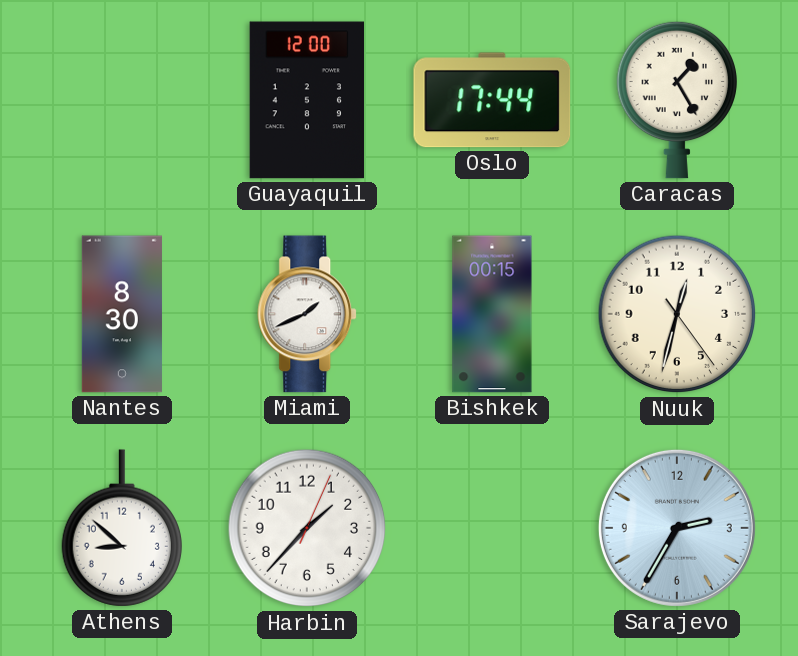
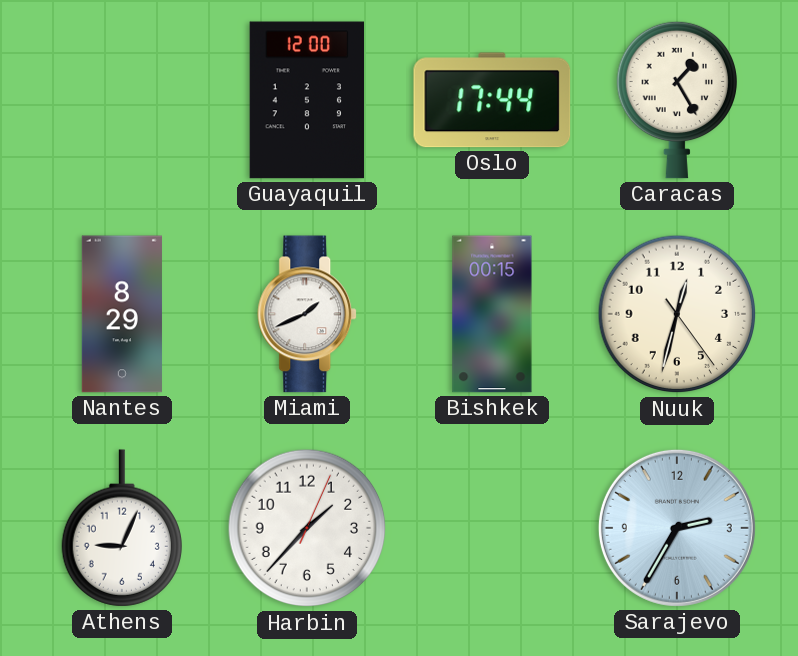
Nantes: 8:30 -> 8:29 (122, 314)
Athens: 8:52 -> 9:04 (122, 528)
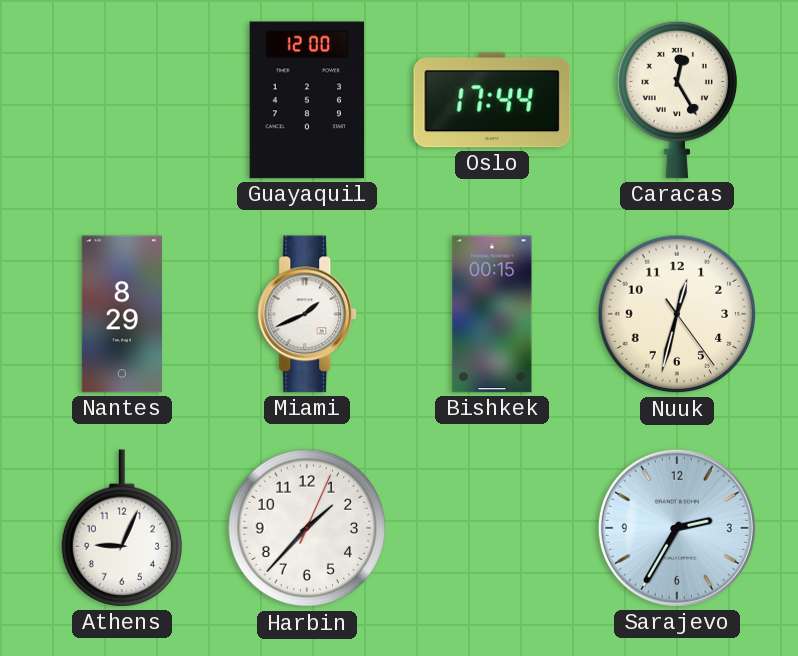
Caracas: 1:25 -> 12:25 (677, 100)
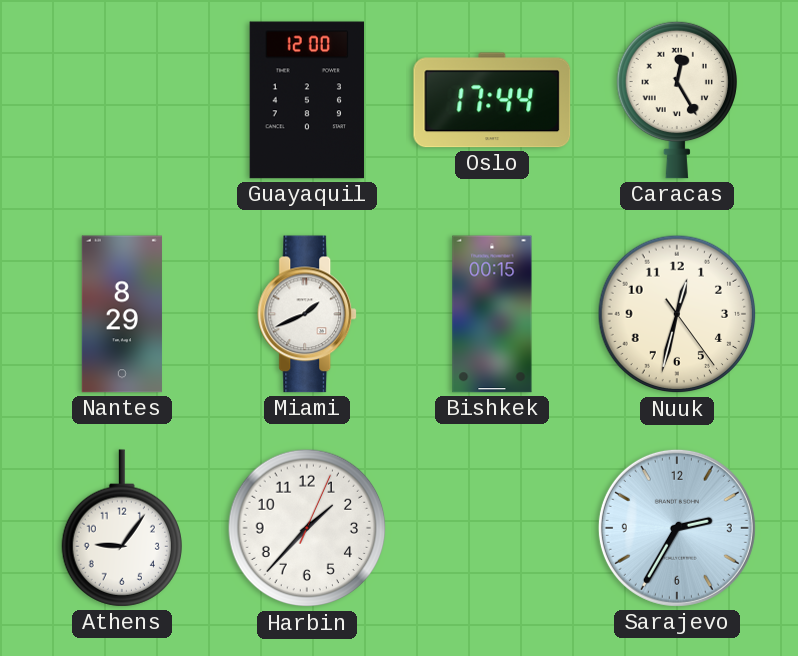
Athens: 9:04 -> 9:06 (122, 528)
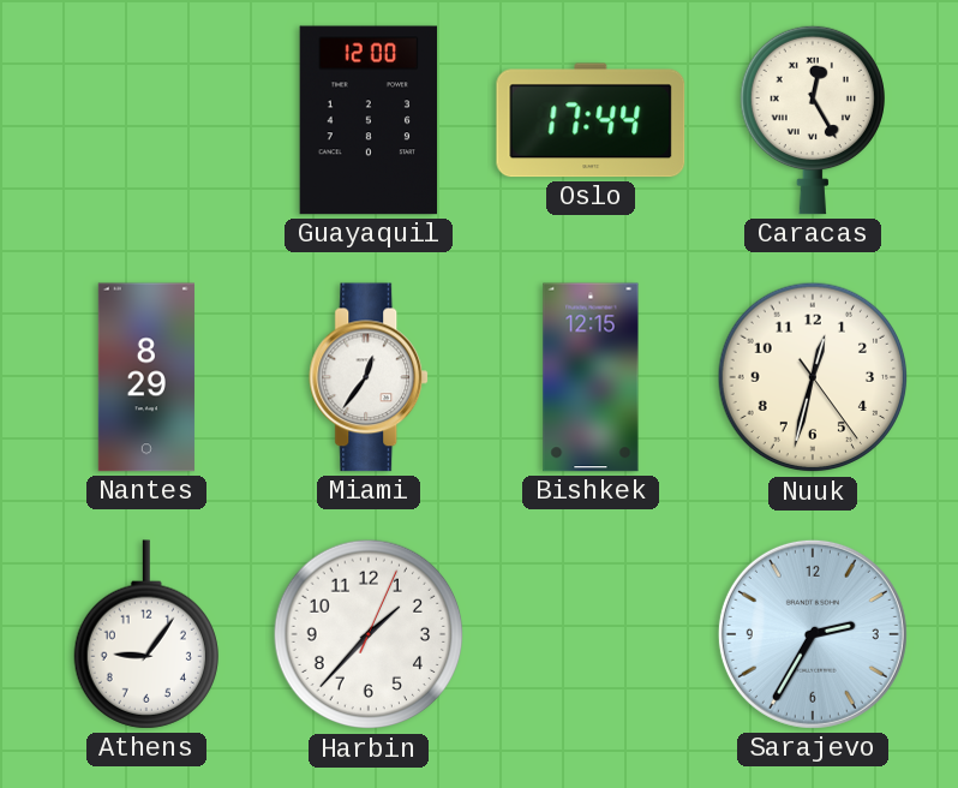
Miami: 1:41 -> 12:36 (370, 377)
Bishkek: 00:15 -> 12:15 (591, 377)
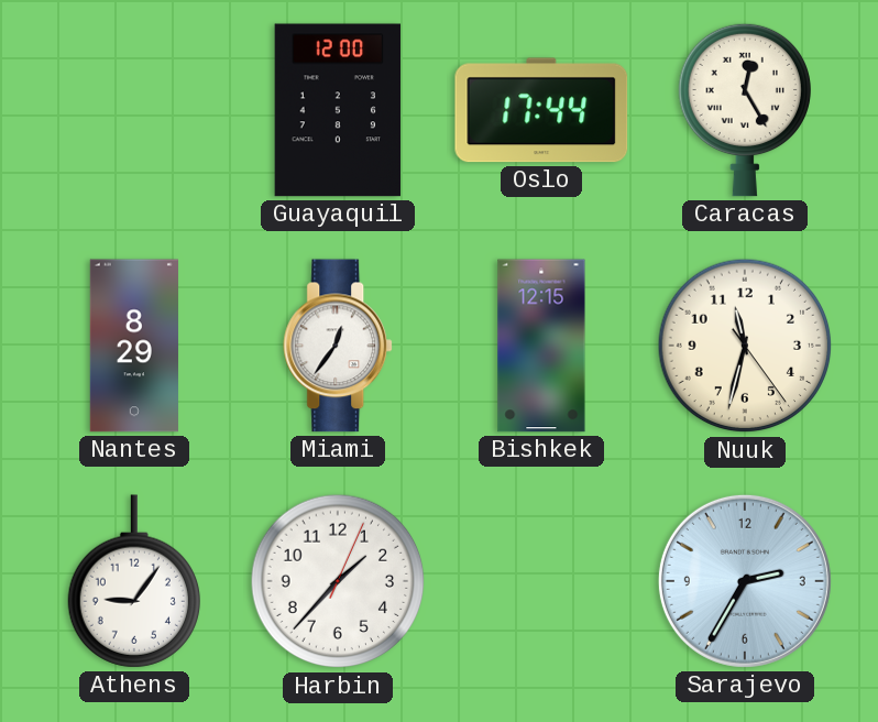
Nuuk: 12:32 -> 11:32 (745, 346)
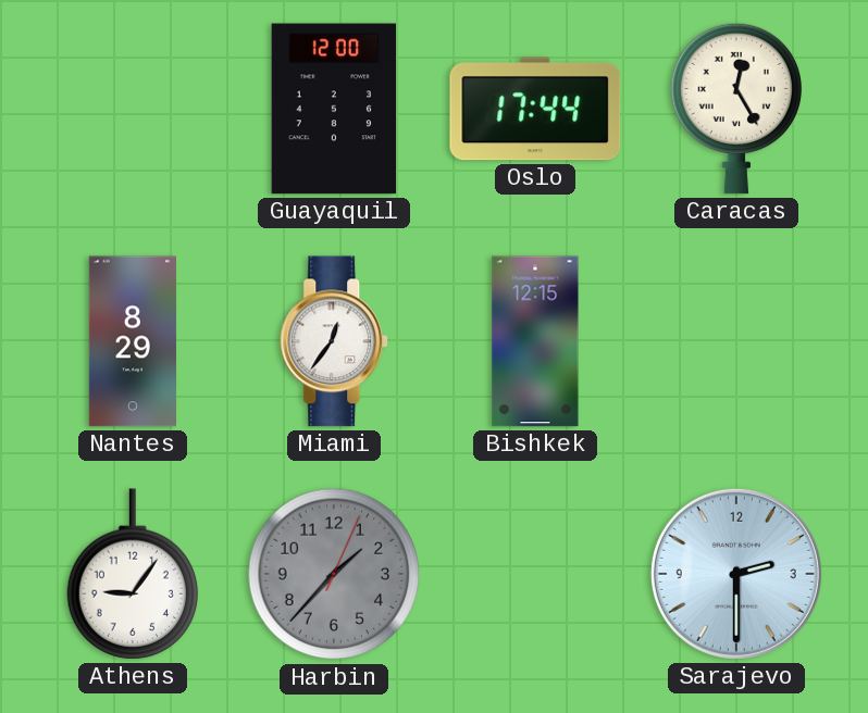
Nuuk: 11:32 -> none (745, 346)
Harbin dial: white -> grey (334, 574)
Sarajevo: 2:35 -> 2:30 (736, 574)
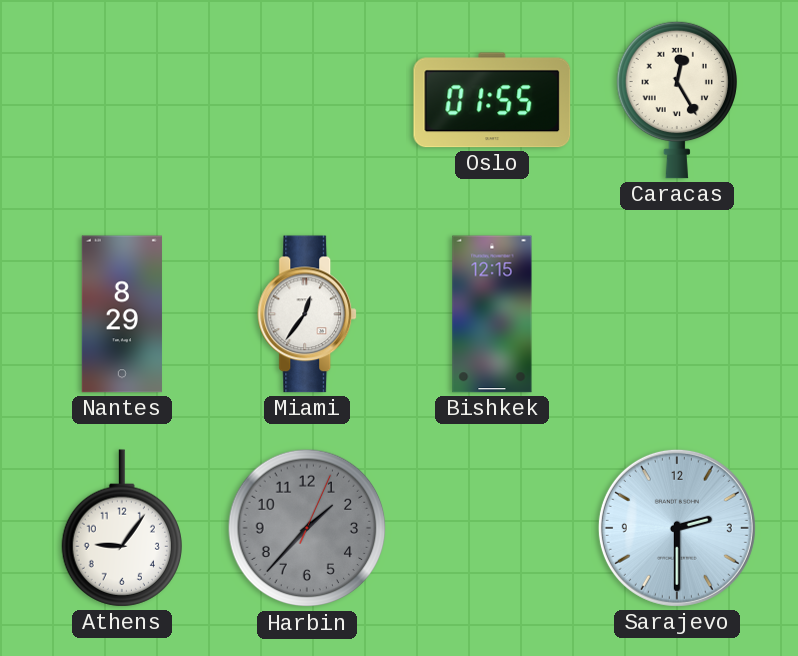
Guayaquil: 12:00 -> none (334, 109)
Oslo: 17:44 -> 01:55 (492, 100)
